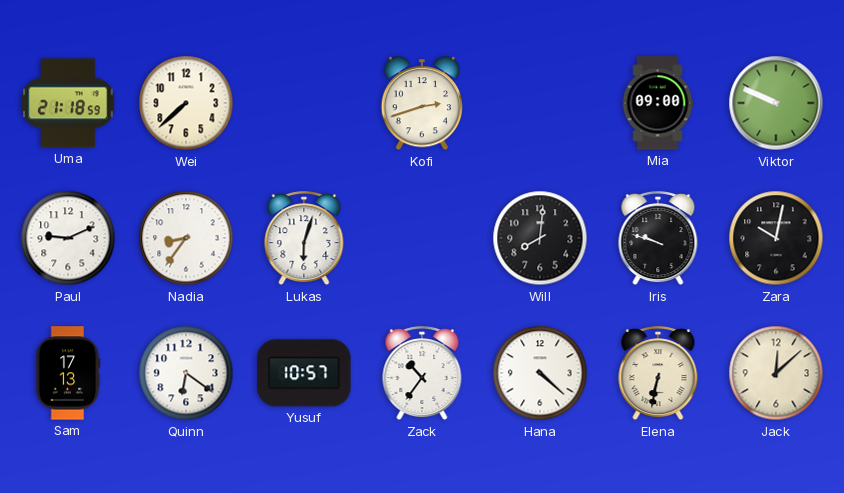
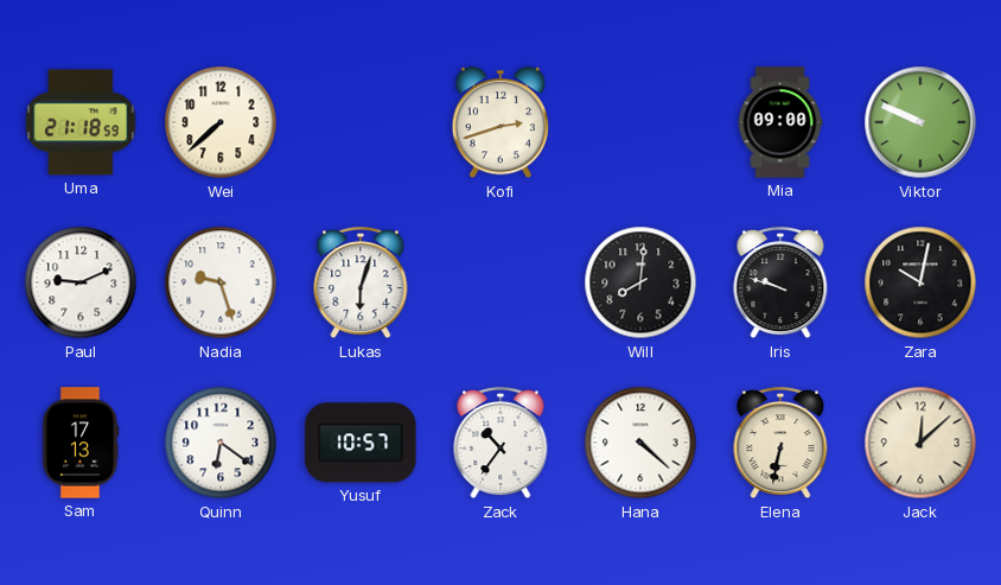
Nadia: 8:36 -> 9:27 (221, 282)
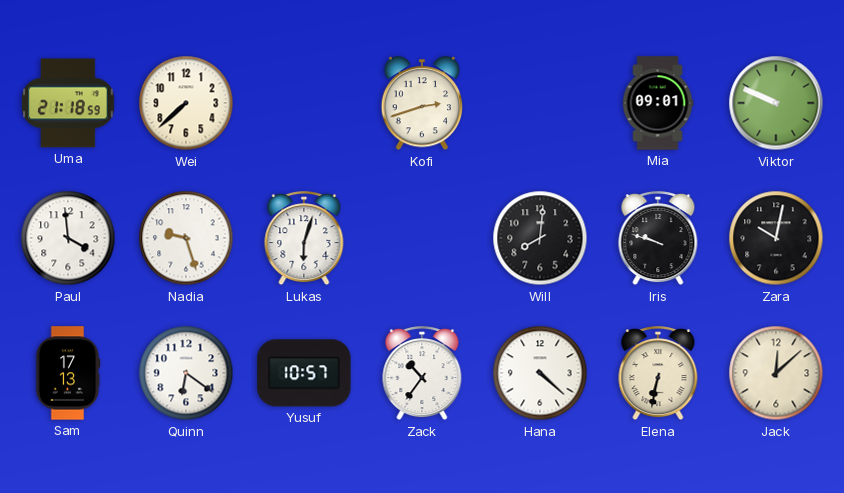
Mia: 09:00 -> 09:01 (658, 103)
Paul: 9:11 -> 3:59 (68, 238)
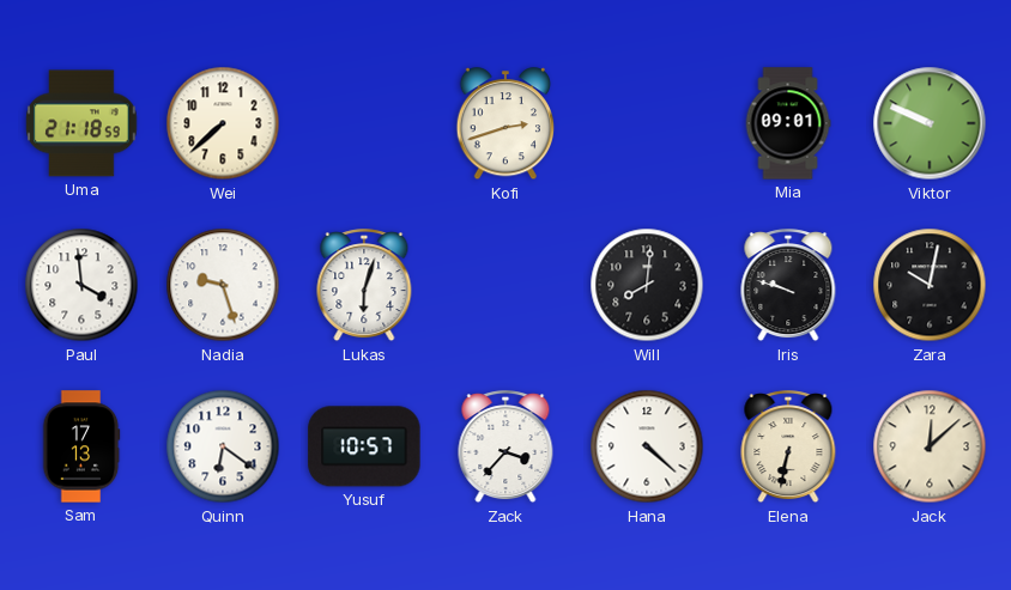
Zack: 10:36 -> 3:37 (505, 448)
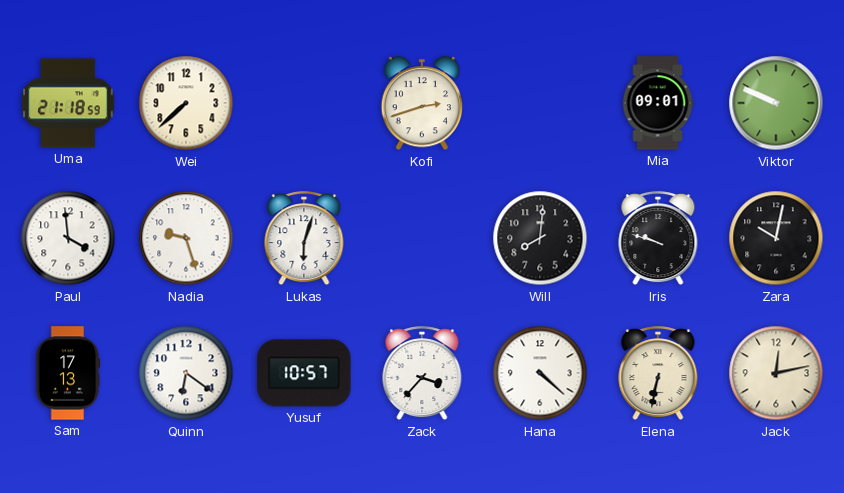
Jack: 12:08 -> 12:13 (776, 373)
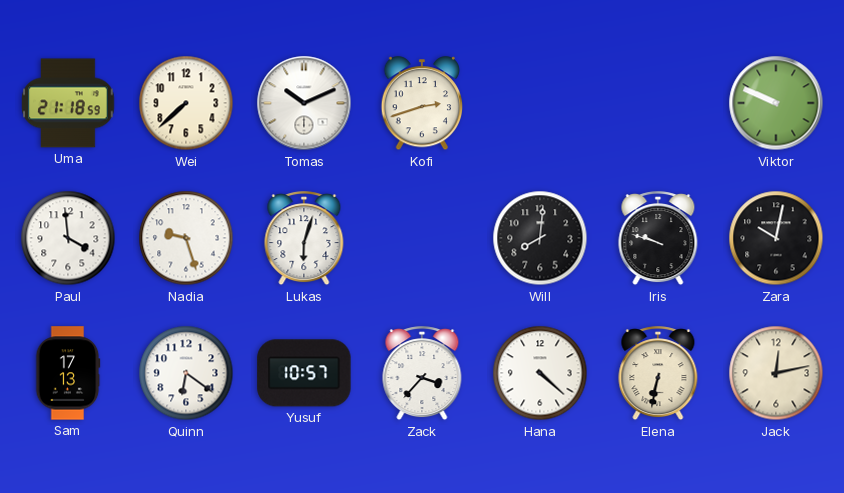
Tomas: none -> 10:11 (304, 103)
Mia: 09:01 -> none (658, 103)
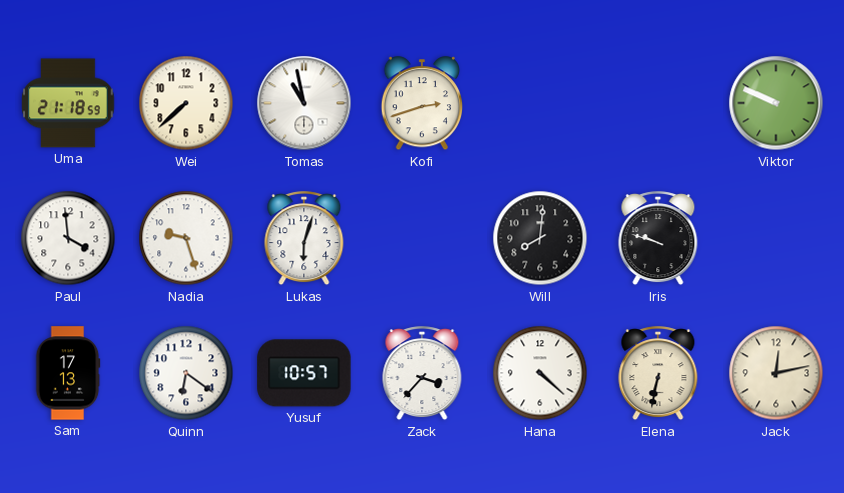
Tomas: 10:11 -> 10:58 (304, 103)
Zara: 10:02 -> none (776, 238)
